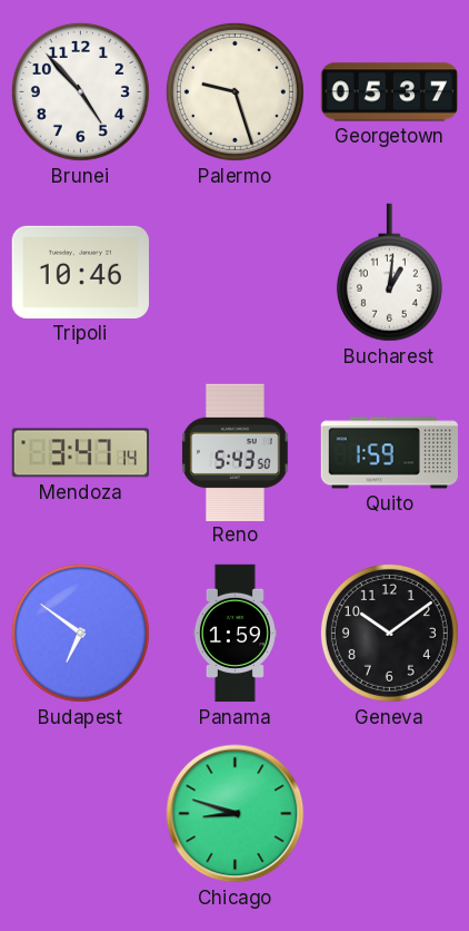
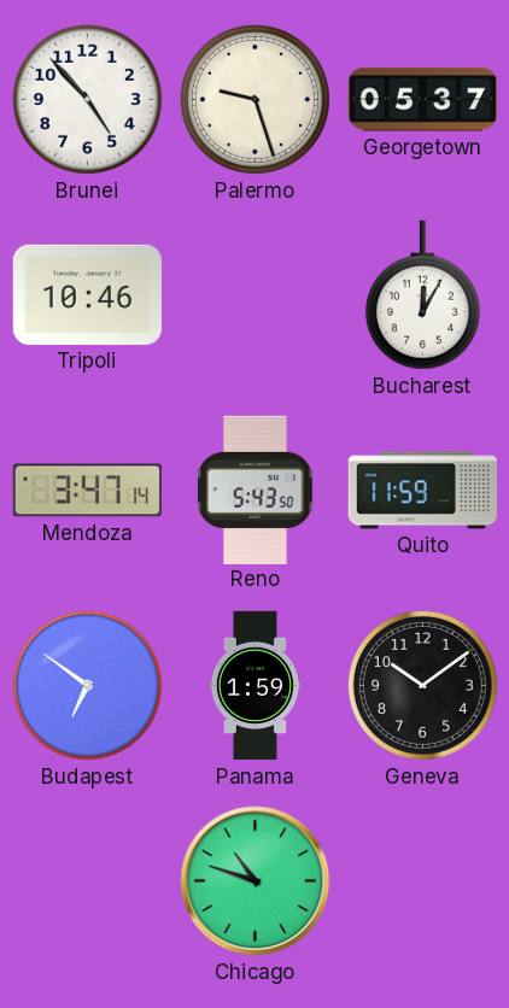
Bucharest: 1:01 -> 12:05 (422, 295)
Quito: 1:59 -> 11:59 (422, 491)
Chicago: 8:48 -> 10:48 (256, 881)
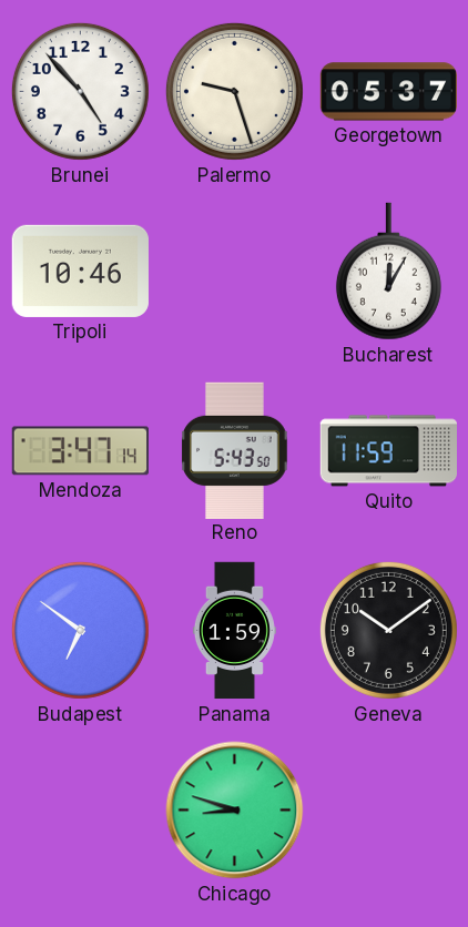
Chicago: 10:48 -> 8:48 (235, 811)
